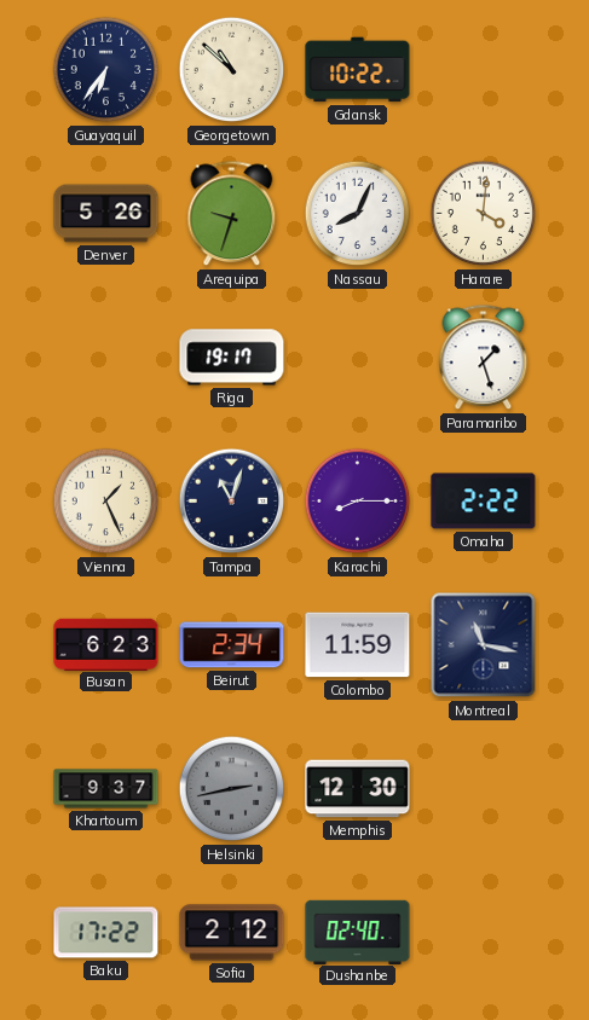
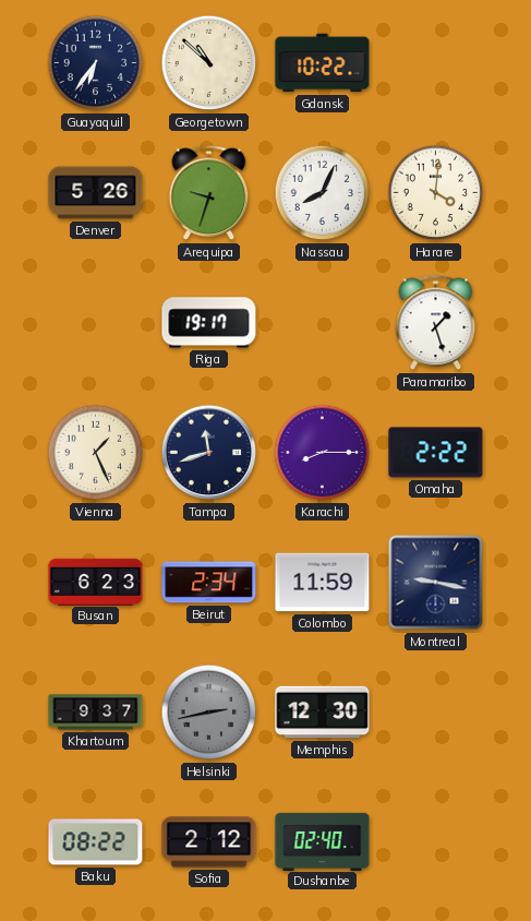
Tampa: 11:03 -> 11:42 (209, 453)
Montreal: 11:17 -> 9:17 (436, 583)
Baku: 17:22 -> 08:22 (96, 842)
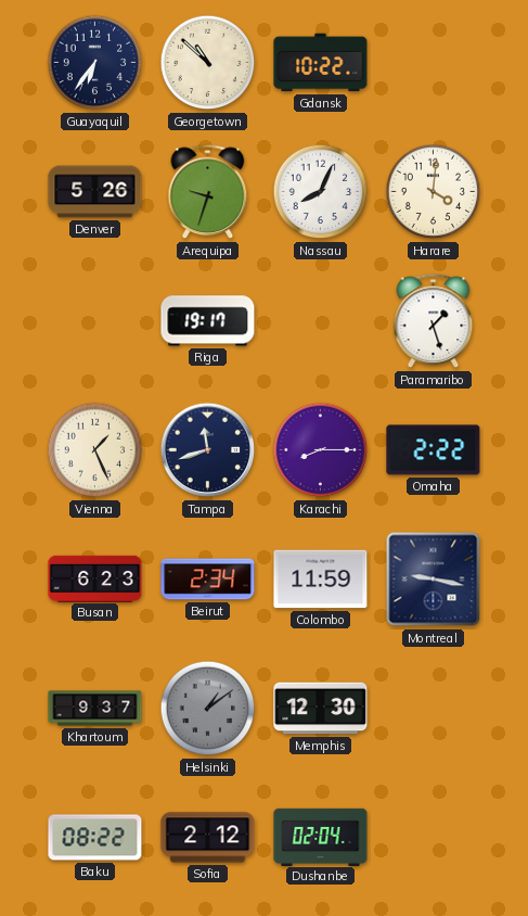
Helsinki: 2:43 -> 1:09 (208, 709)
Dushanbe: 02:40 -> 02:04 (321, 837)
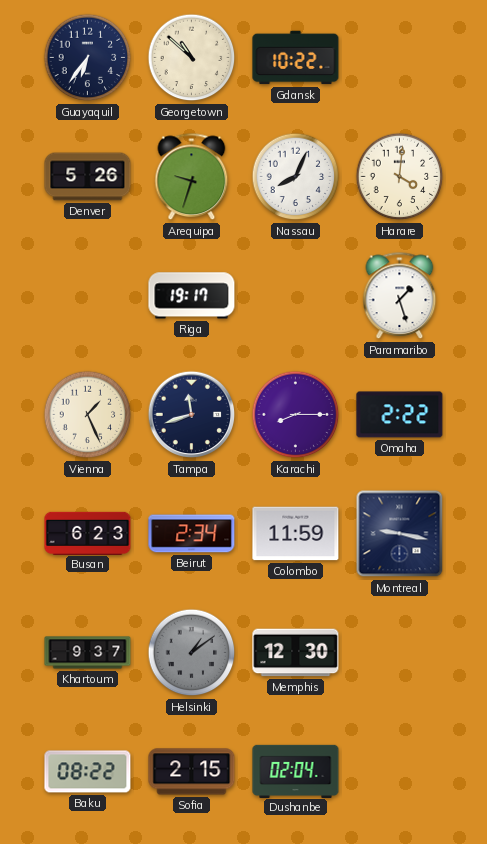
Sofia: 2:12 -> 2:15 (192, 772)
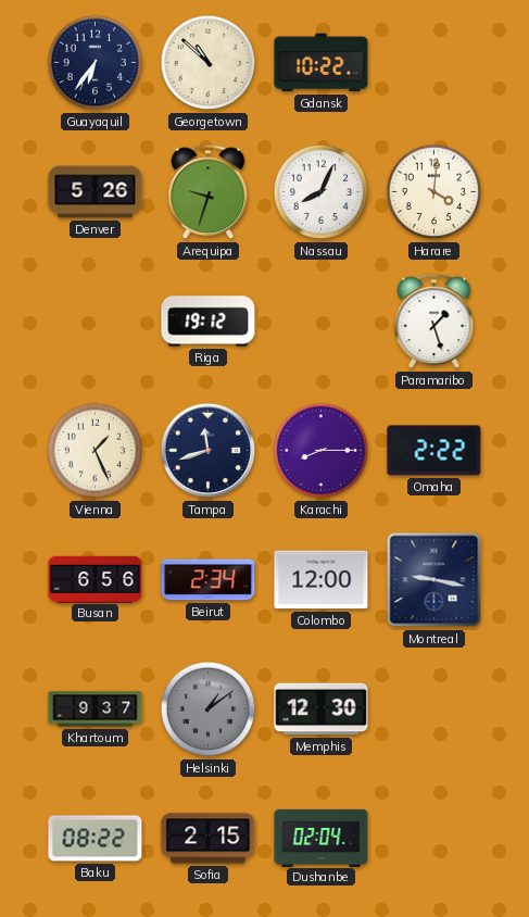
Riga: 19:17 -> 19:12 (209, 322)
Busan: 6:23 -> 6:56 (96, 579)
Colombo: 11:59 -> 12:00 (322, 580)
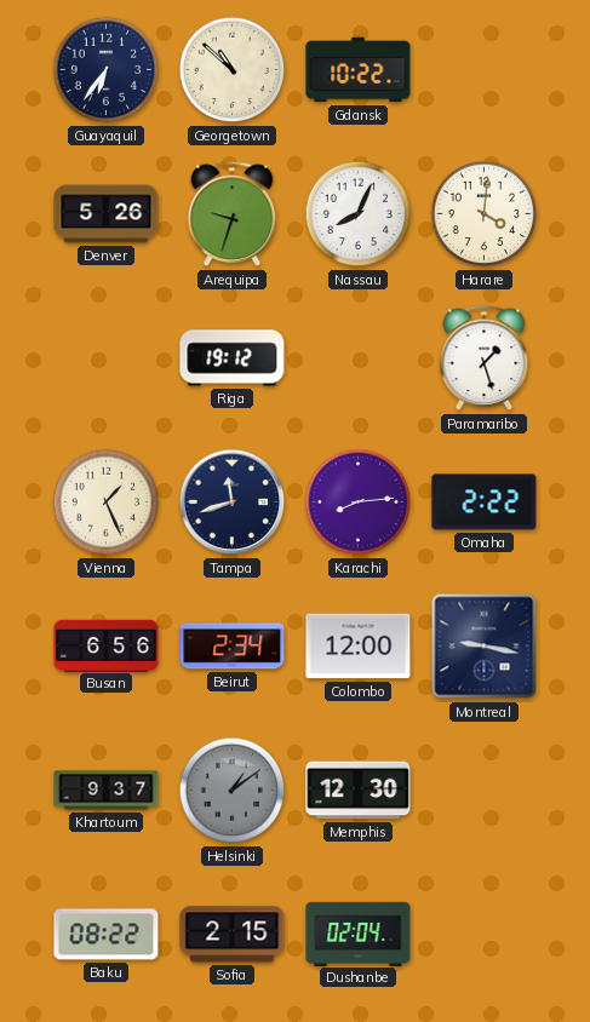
Karachi: 8:15 -> 8:14 (359, 503)
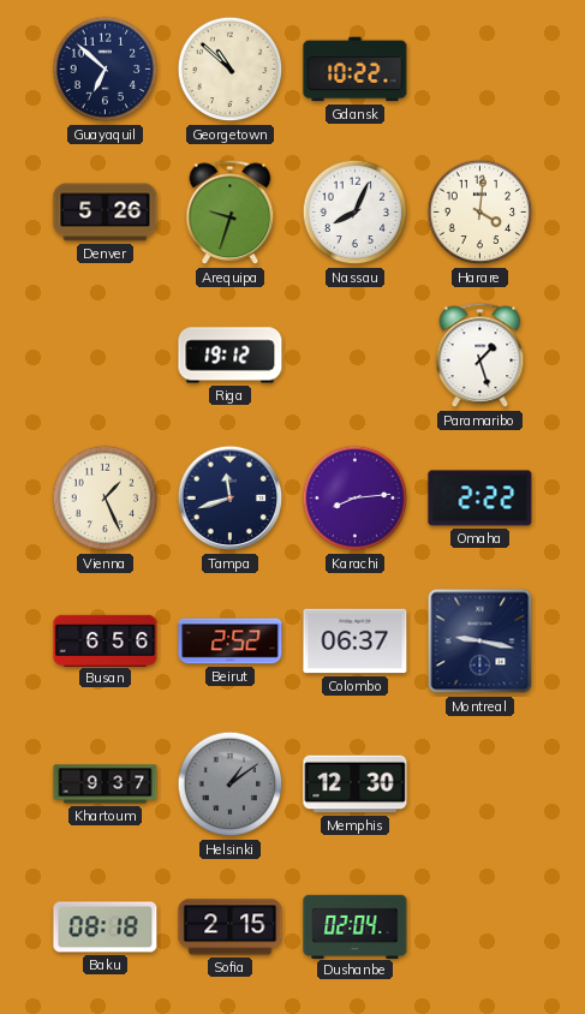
Guayaquil: 6:36 -> 6:52 (106, 70)
Beirut: 2:34 -> 2:52 (231, 642)
Colombo: 12:00 -> 06:37 (356, 642)
Baku: 08:22 -> 08:18 (106, 927)
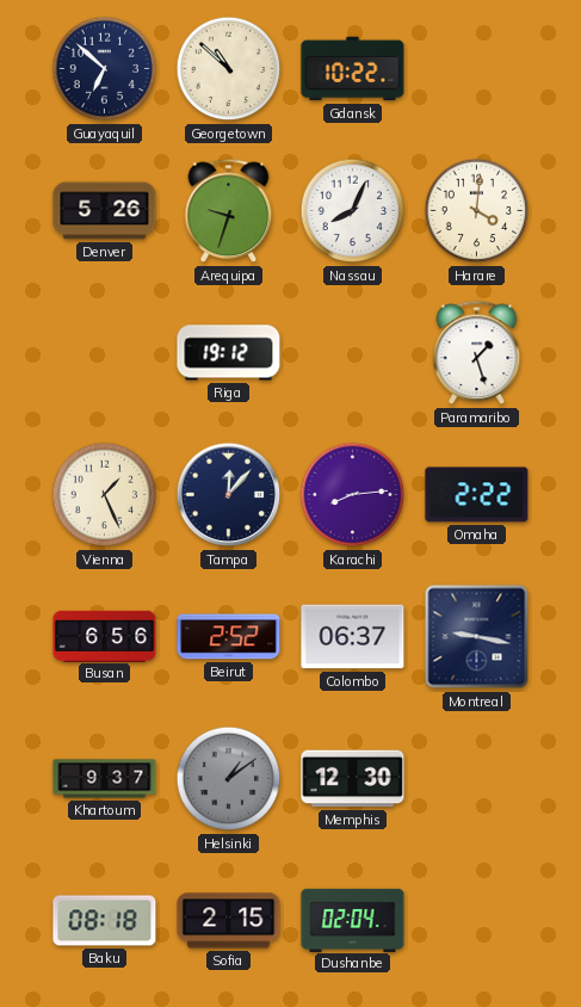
Tampa: 11:42 -> 12:07 (229, 495)
